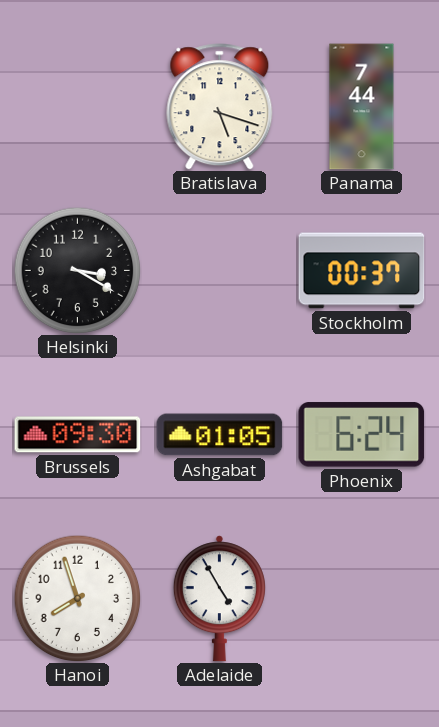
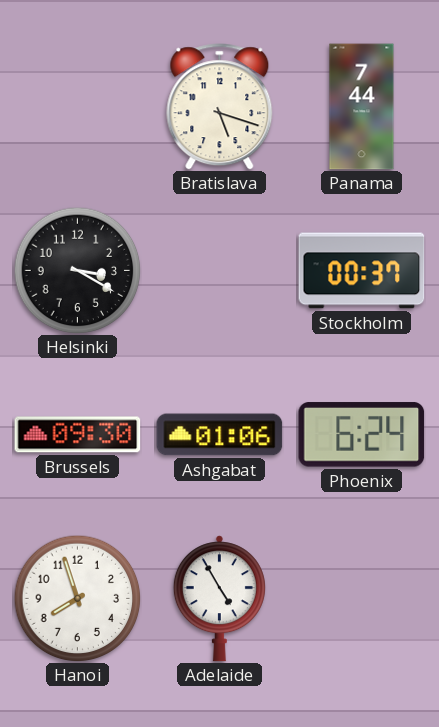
Ashgabat: 01:05 -> 01:06 (220, 435)
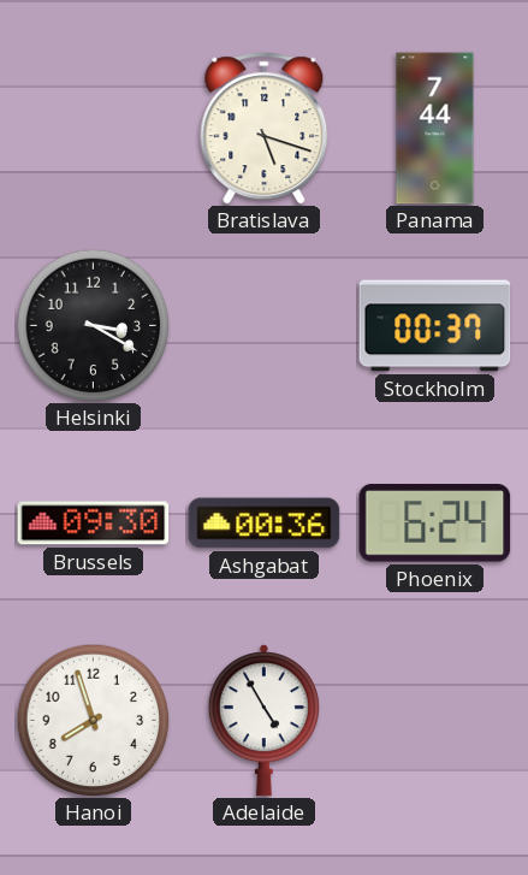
Ashgabat: 01:06 -> 00:36 (265, 524)
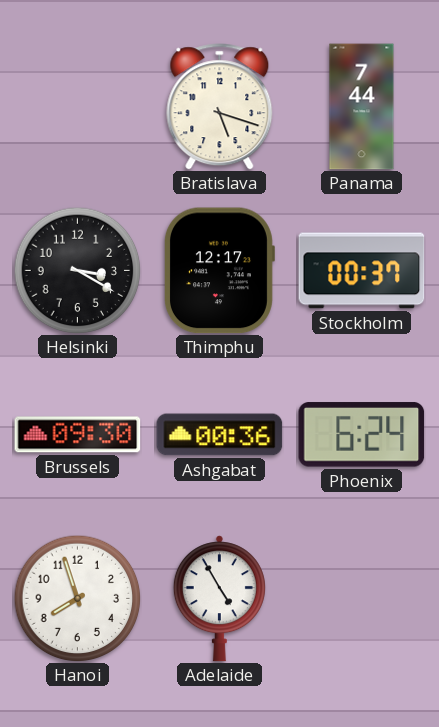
Thimphu: none -> 12:17 (219, 271)
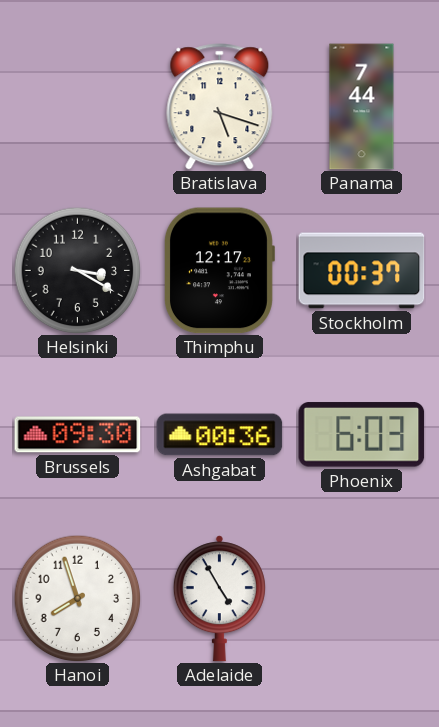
Phoenix: 6:24 -> 6:03 (362, 435)
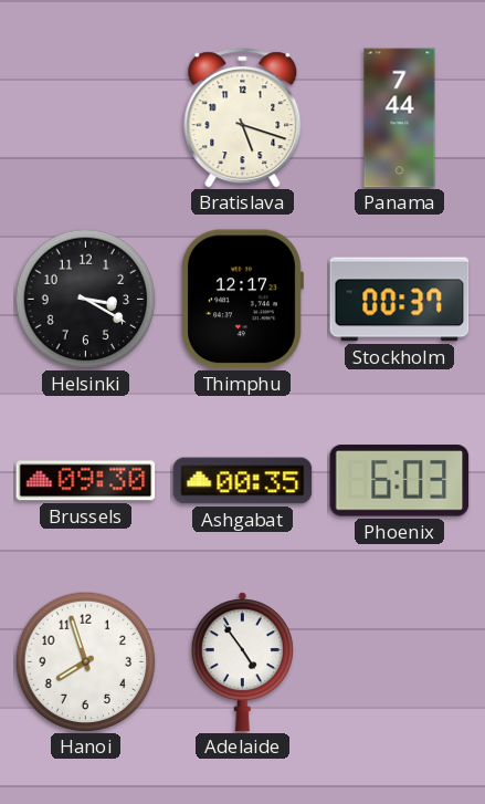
Ashgabat: 00:36 -> 00:35 (243, 481)
Adelaide: 4:55 -> 4:54 (242, 662)
